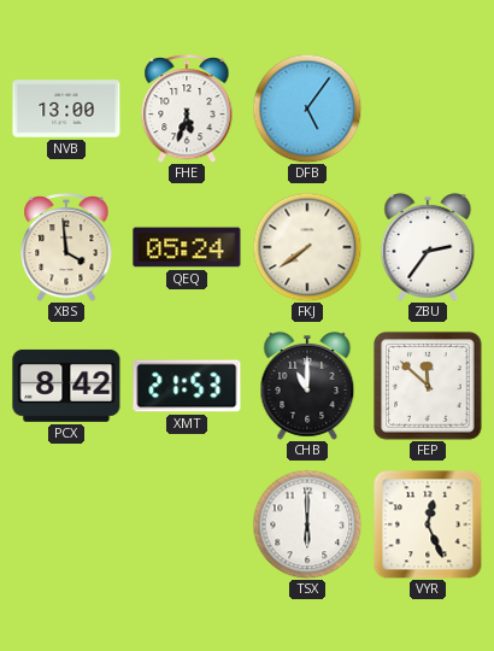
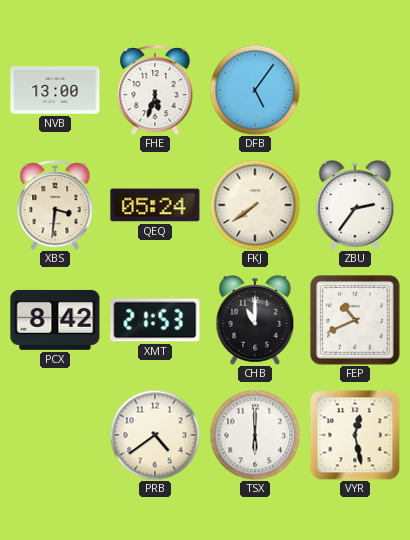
XBS: 3:59 -> 3:31 (55, 205)
FEP: 11:52 -> 10:41 (355, 320)
PRB: none -> 4:39 (155, 435)
VYR: 12:26 -> 12:28 (355, 435)
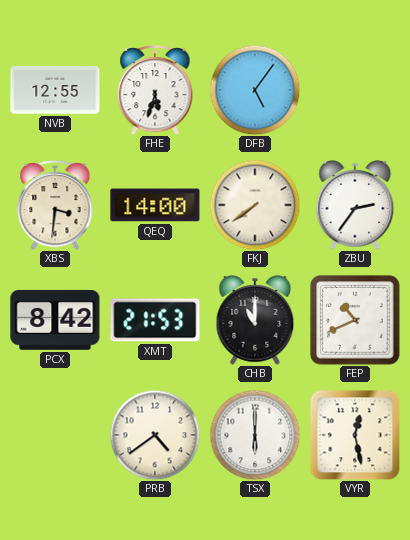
NVB: 13:00 -> 12:55 (55, 90)
QEQ: 05:24 -> 14:00 (155, 205)
